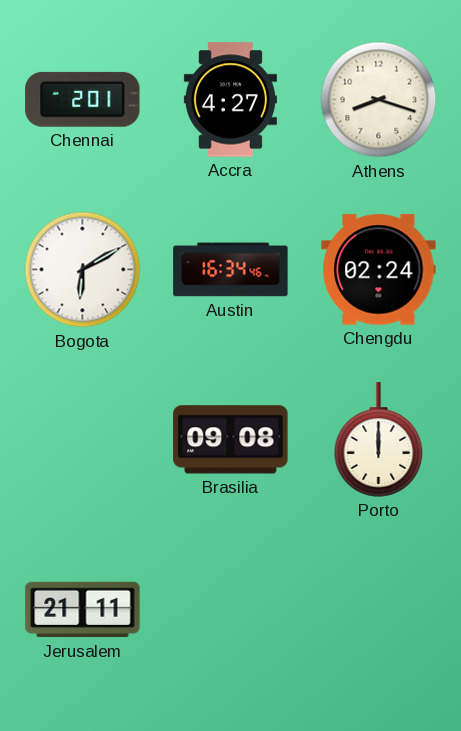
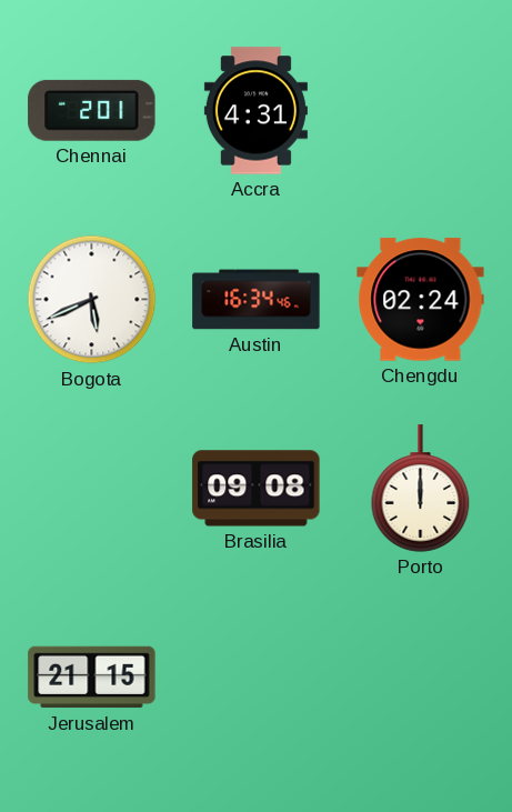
Accra: 4:27 -> 4:31 (255, 111)
Athens: 8:18 -> none (379, 100)
Bogota: 6:10 -> 5:41 (92, 300)
Jerusalem: 21:11 -> 21:15 (92, 678)
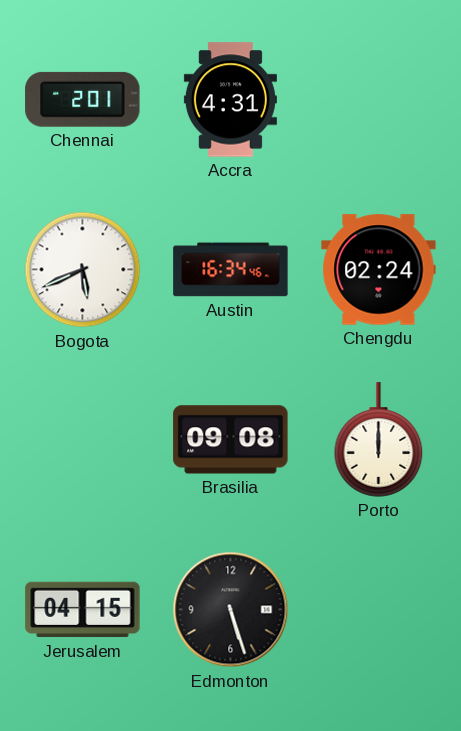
Jerusalem: 21:15 -> 04:15 (83, 610)
Edmonton: none -> 5:27 (231, 610)
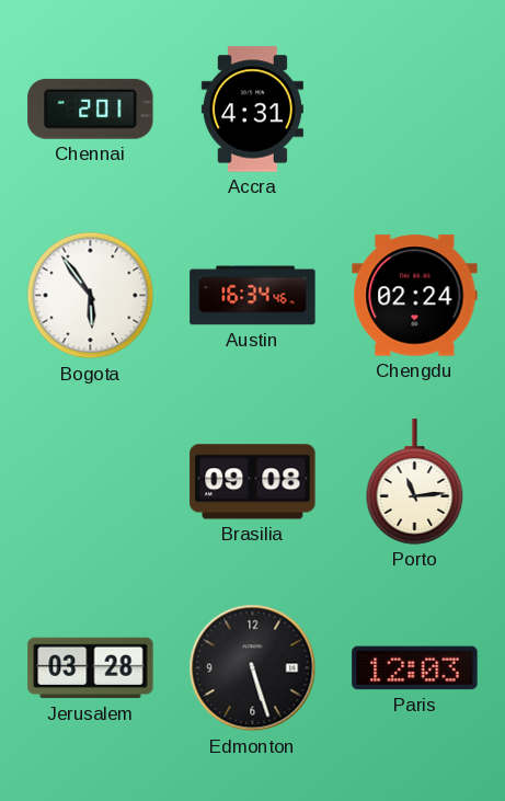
Bogota: 5:41 -> 5:54 (91, 296)
Porto: 12:00 -> 11:14 (415, 482)
Jerusalem: 04:15 -> 03:28 (91, 668)
Paris: none -> 12:03 (415, 668)
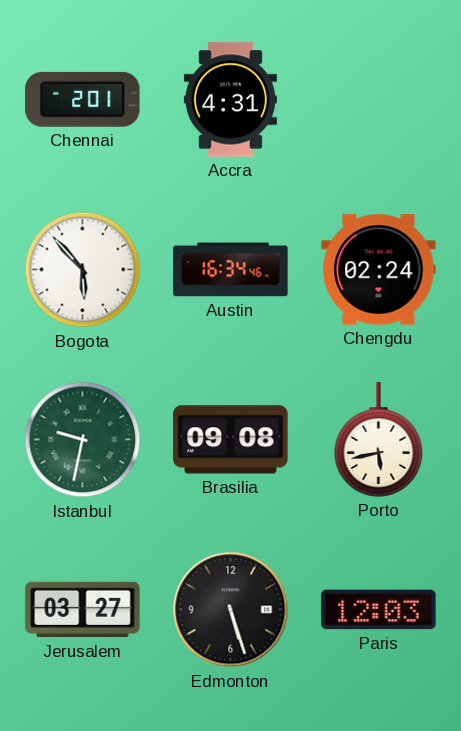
Bogota: 5:54 -> 5:53 (83, 270)
Istanbul: none -> 9:32 (83, 440)
Porto: 11:14 -> 5:43 (379, 440)
Jerusalem: 03:28 -> 03:27 (83, 610)
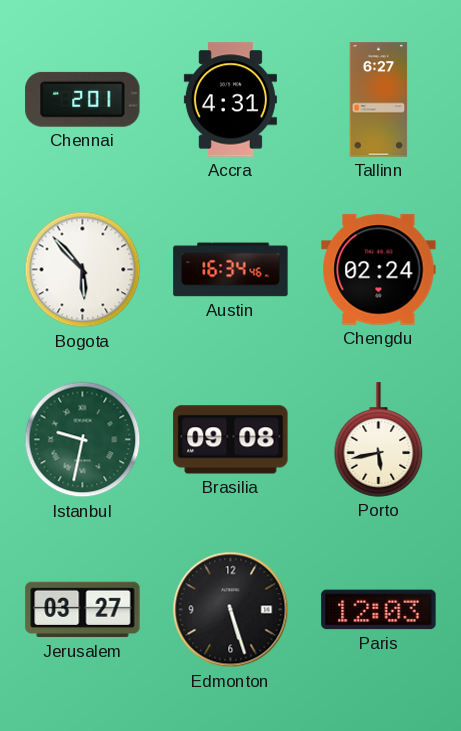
Tallinn: none -> 6:27 (379, 100)
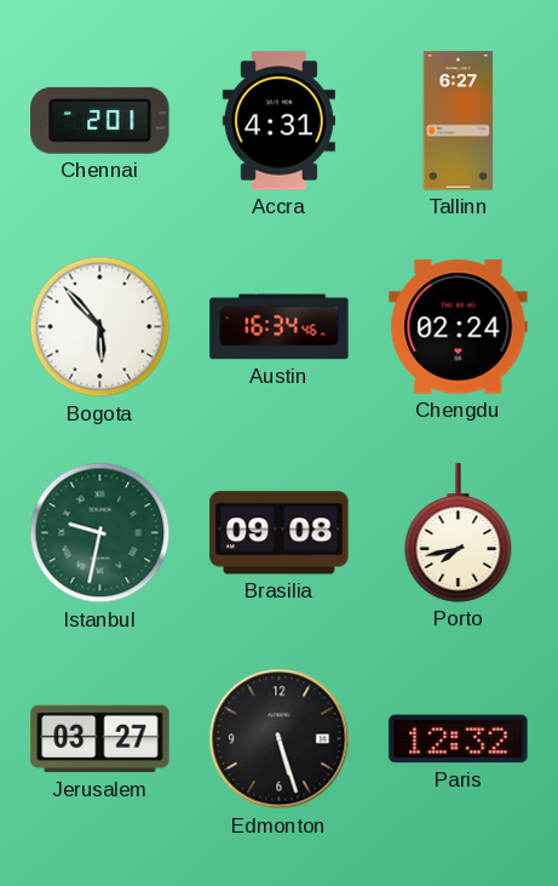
Porto: 5:43 -> 7:43 (459, 533)
Paris: 12:03 -> 12:32 (459, 739)
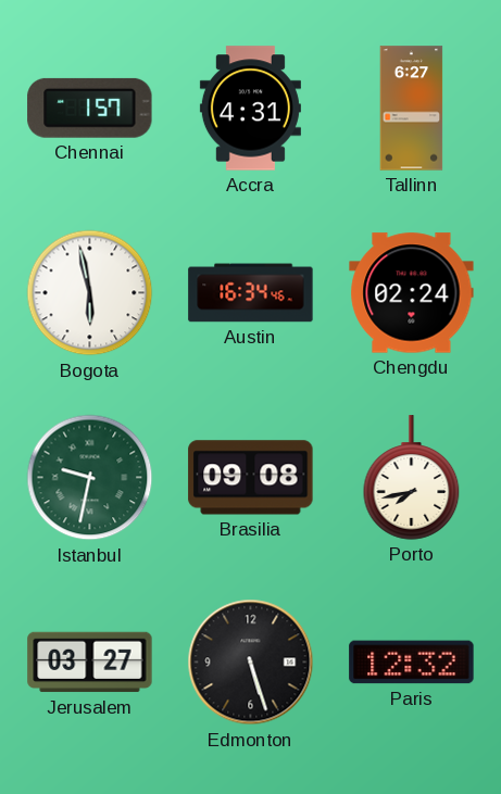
Chennai: 2:01 -> 1:57 (90, 108)
Bogota: 5:53 -> 5:58 (90, 293)
